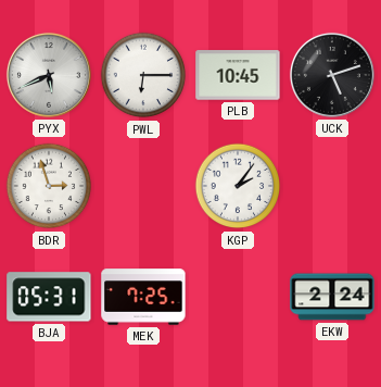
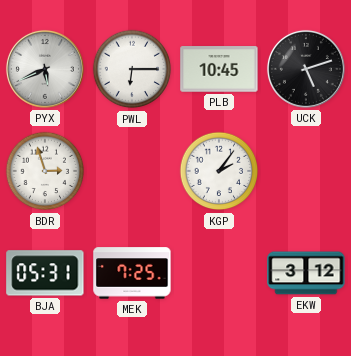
EKW: 2:24 -> 3:12 (306, 273)
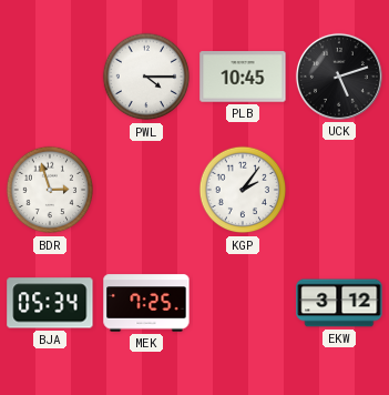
PYX: 5:41 -> none (45, 69)
PWL: 6:15 -> 4:15 (146, 77)
BJA: 05:31 -> 05:34 (50, 303)
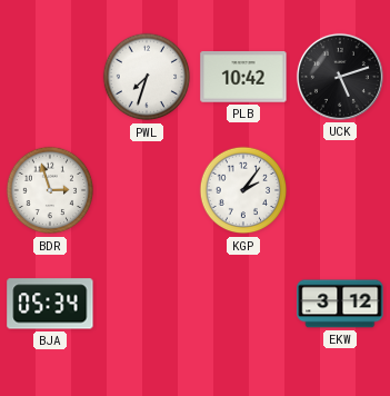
PWL: 4:15 -> 7:33 (147, 77)
PLB: 10:45 -> 10:42 (243, 77)
MEK: 7:25 -> none (146, 303)
